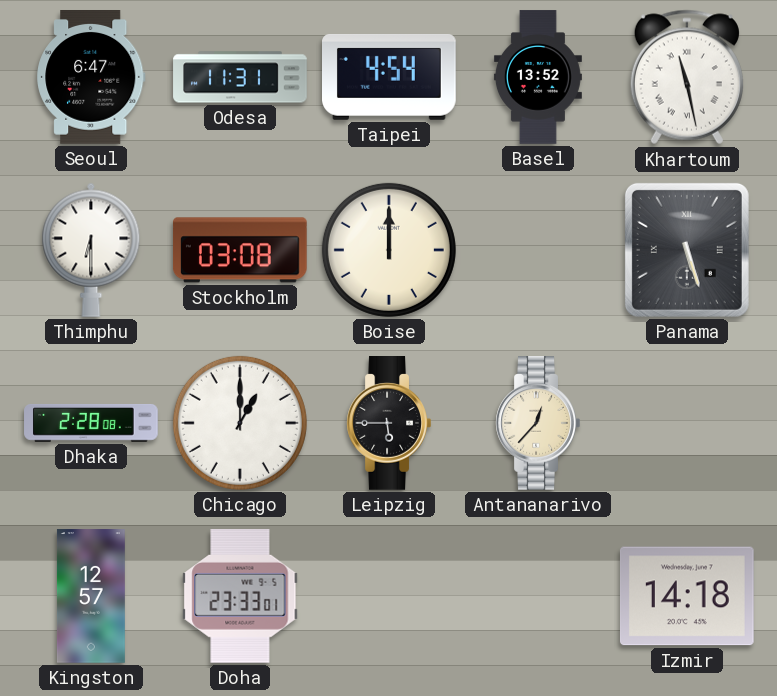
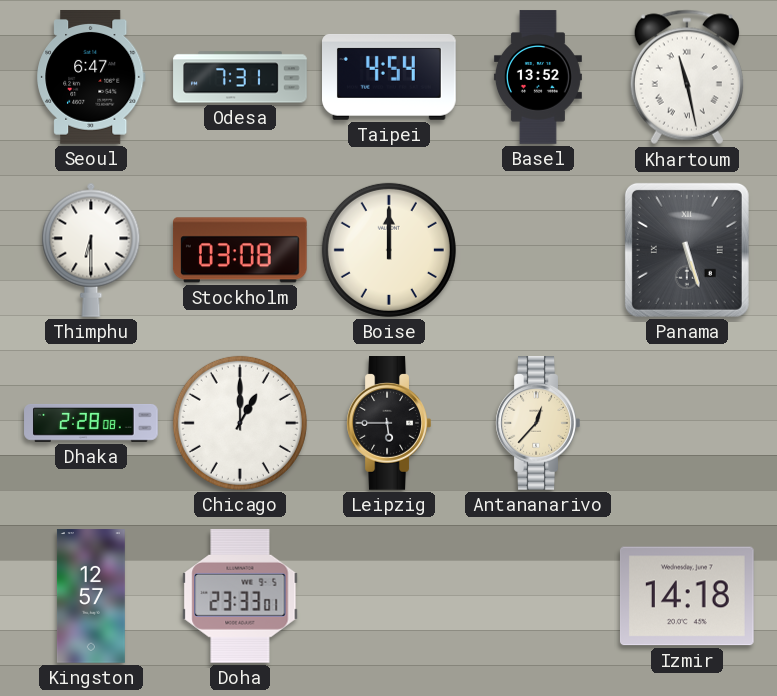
Odesa: 11:31 -> 7:31 (240, 77)
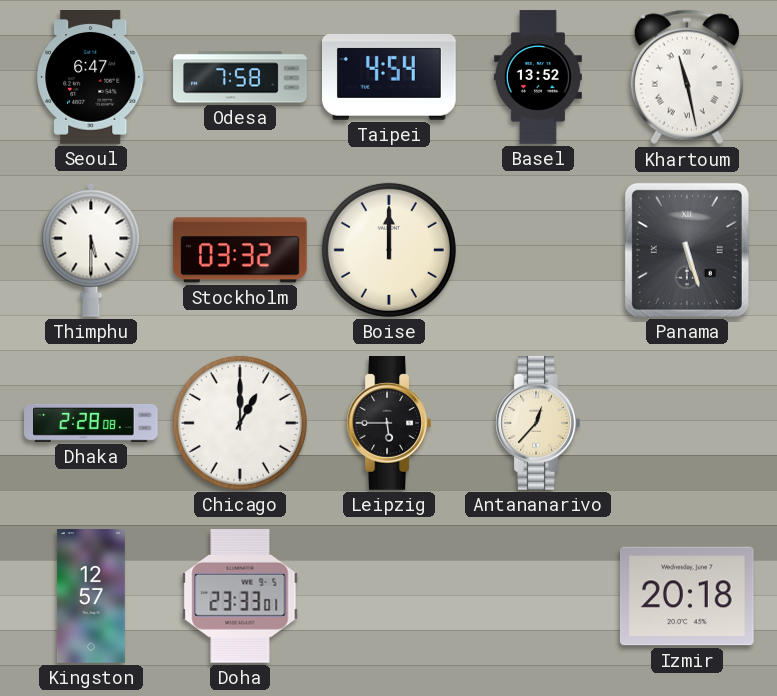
Odesa: 7:31 -> 7:58 (240, 77)
Thimphu: 6:30 -> 5:30 (91, 250)
Stockholm: 03:08 -> 03:32 (240, 250)
Izmir: 14:18 -> 20:18 (687, 596)
